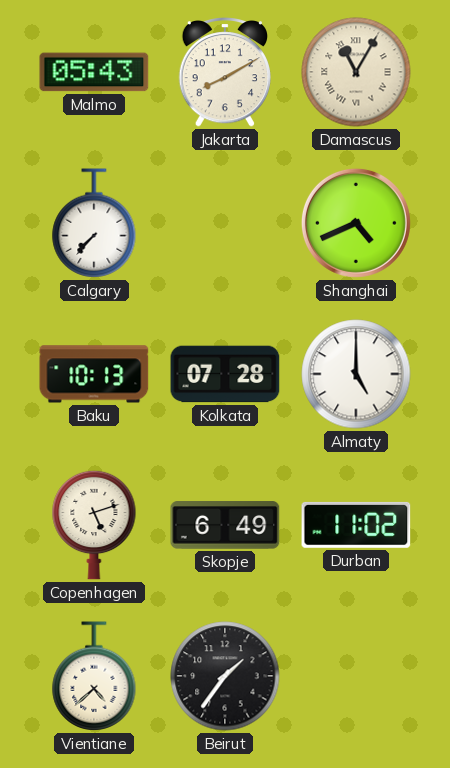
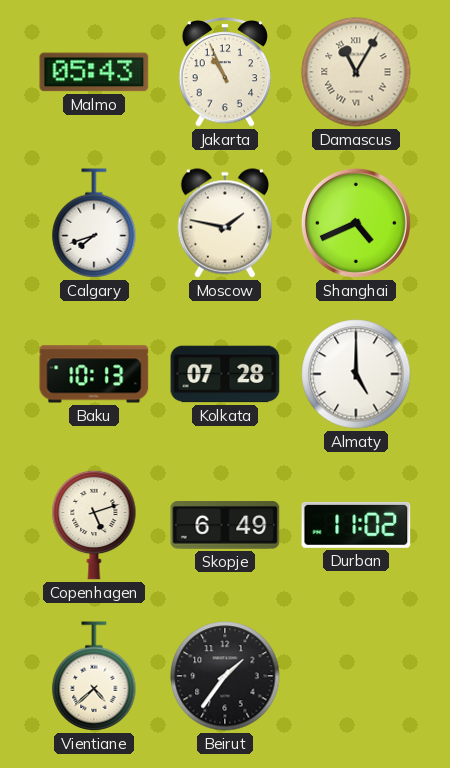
Jakarta: 8:10 -> 10:56 (224, 73)
Calgary: 7:37 -> 7:42 (94, 223)
Moscow: none -> 1:47 (225, 223)
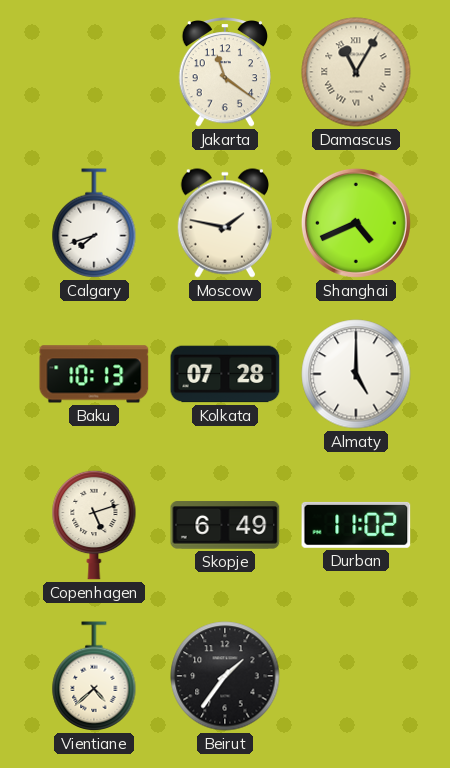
Malmo: 05:43 -> none (94, 72)
Jakarta: 10:56 -> 11:21 (224, 73)
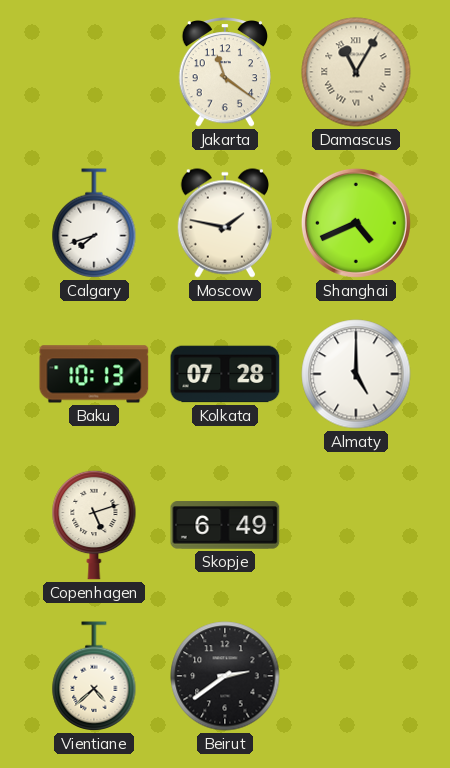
Durban: 11:02 -> none (356, 525)
Beirut: 1:36 -> 2:39 (225, 676)
